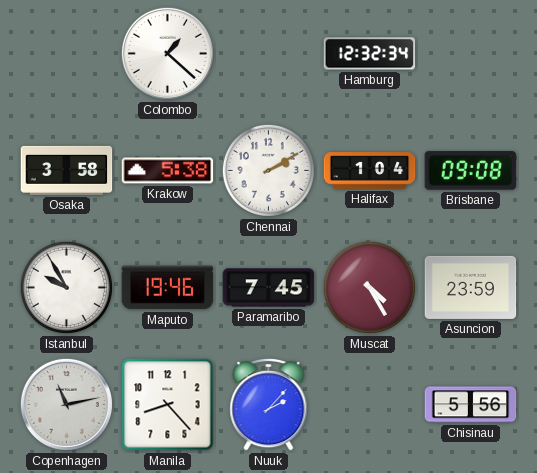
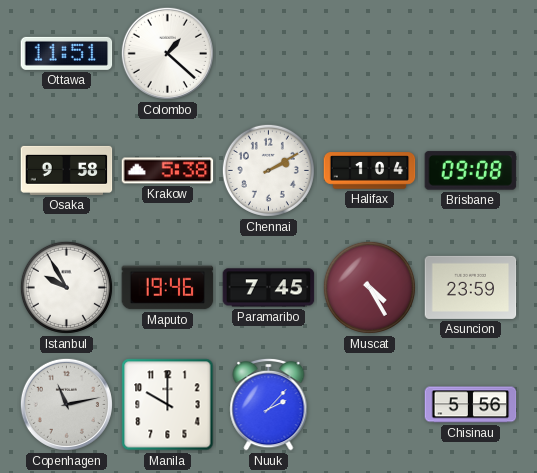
Ottawa: none -> 11:51 (67, 53)
Hamburg: 12:32 -> none (370, 54)
Osaka: 3:58 -> 9:58 (67, 170)
Manila: 8:23 -> 10:00 (168, 405)
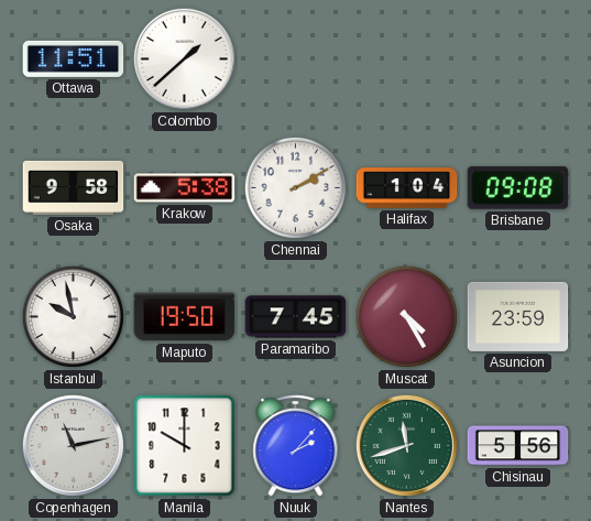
Colombo: 1:22 -> 1:38 (184, 58)
Istanbul: 9:55 -> 9:58 (73, 316)
Maputo: 19:46 -> 19:50 (185, 317)
Nantes: none -> 11:42 (406, 445)
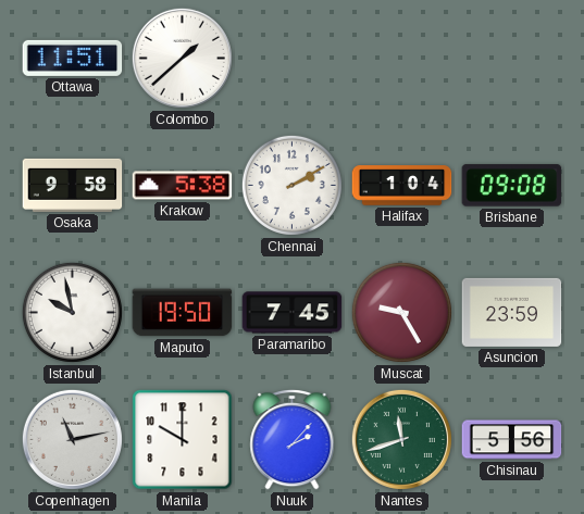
Muscat: 4:25 -> 9:25 (401, 312)
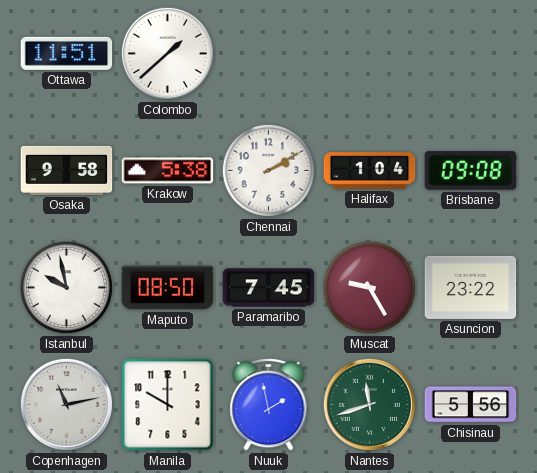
Maputo: 19:50 -> 08:50 (168, 288)
Asuncion: 23:59 -> 23:22 (471, 287)
Nuuk: 2:07 -> 1:58 (269, 404)
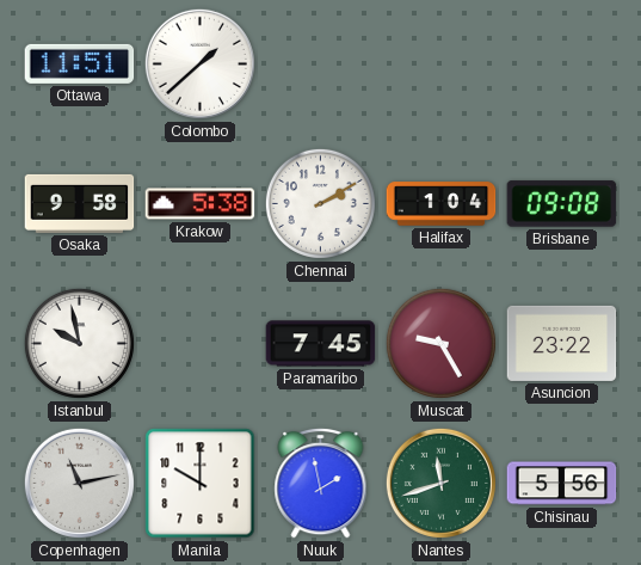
Maputo: 08:50 -> none (168, 288)
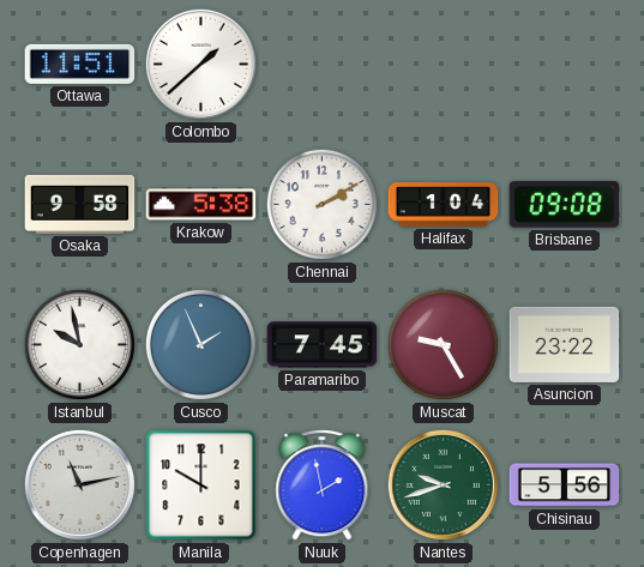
Cusco: none -> 1:56 (200, 344)
Nantes: 11:42 -> 9:42 (443, 484)
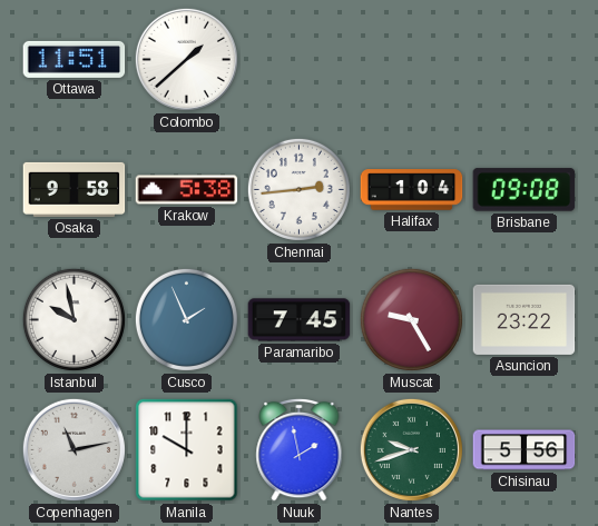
Chennai: 2:10 -> 2:44 (298, 189)
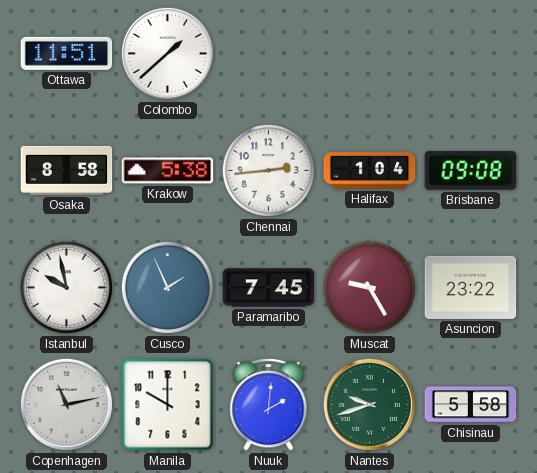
Osaka: 9:58 -> 8:58 (67, 170)
Nuuk: 1:58 -> 2:01 (269, 404)
Chisinau: 5:56 -> 5:58 (471, 405)
